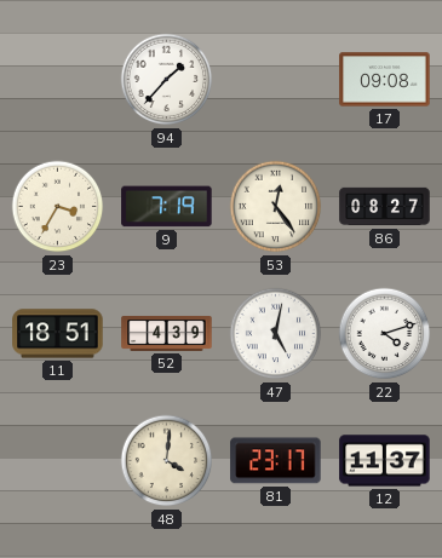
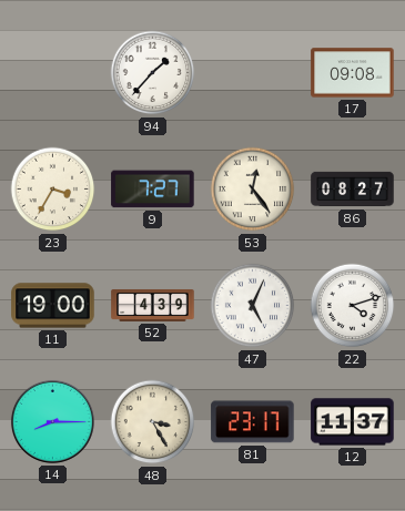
9: 7:19 -> 7:27 (153, 190)
11: 18:51 -> 19:00 (53, 306)
47: 5:02 -> 5:04 (253, 306)
14: none -> 8:15 (52, 421)
48: 4:01 -> 3:25 (153, 422)
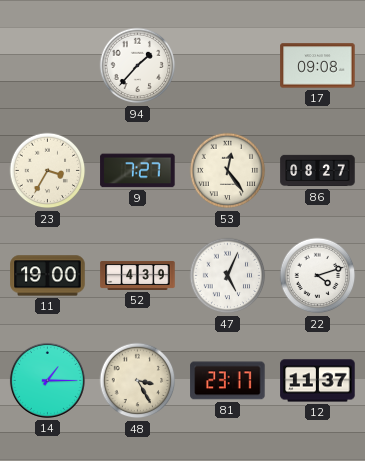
14: 8:15 -> 1:15 (47, 380)
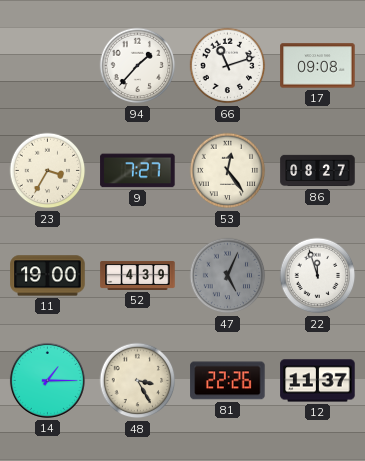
66: none -> 11:12 (228, 66)
47 dial: white -> grey (228, 276)
22: 4:12 -> 11:57 (318, 276)
81: 23:17 -> 22:26 (228, 381)
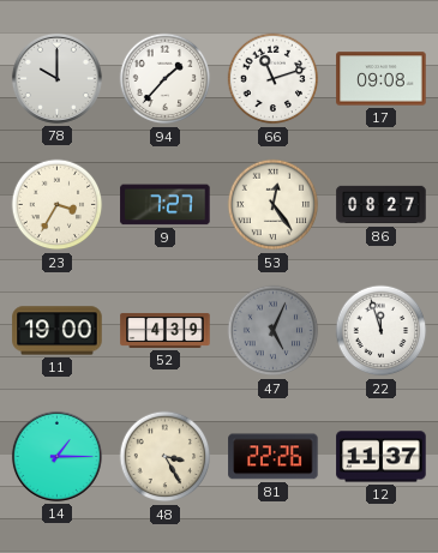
78: none -> 10:00 (56, 78)
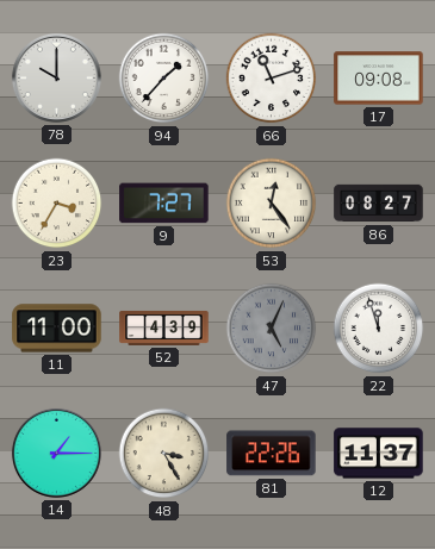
11: 19:00 -> 11:00 (57, 329)
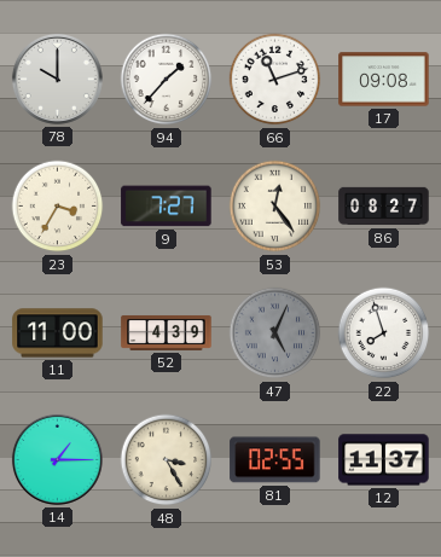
22: 11:57 -> 7:57 (384, 333)
81: 22:26 -> 02:55 (275, 460)
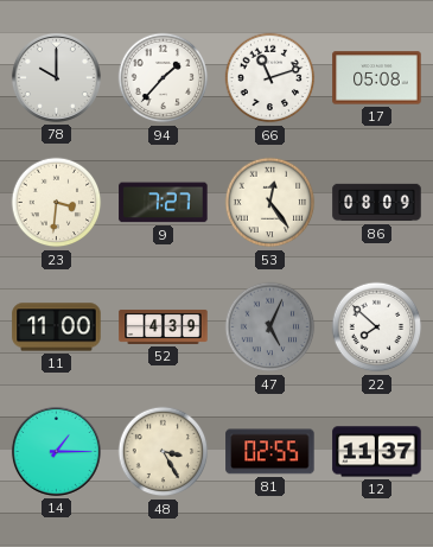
17: 09:08 -> 05:08 (377, 78)
23: 3:35 -> 3:31 (57, 203)
86: 08:27 -> 08:09 (377, 203)
22: 7:57 -> 7:52 (377, 327)
